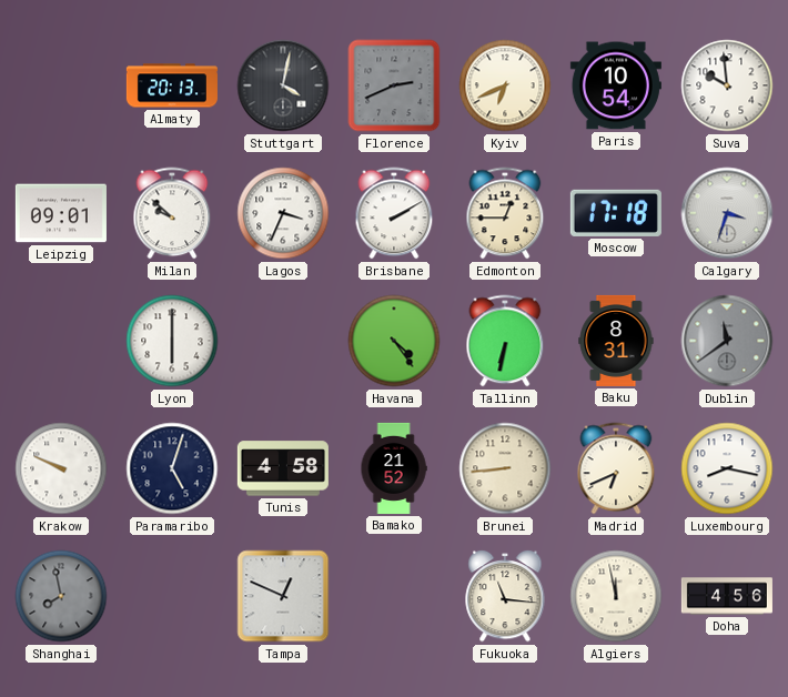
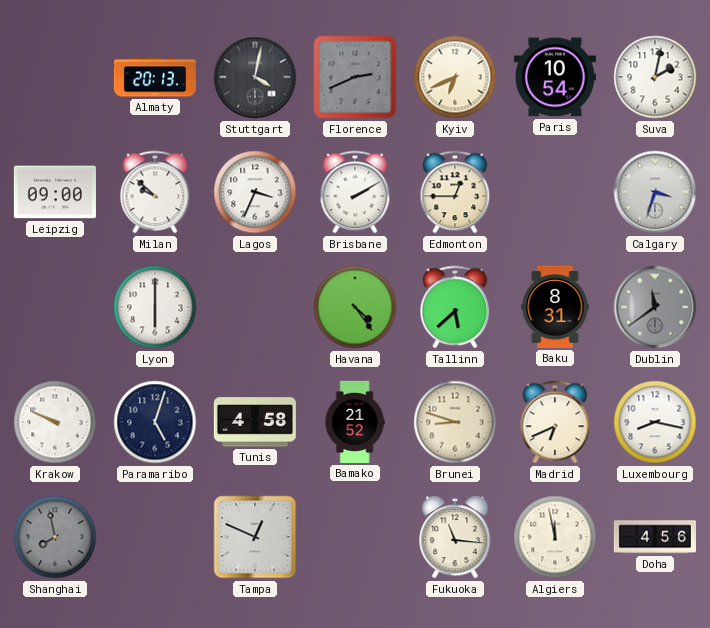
Suva: 9:59 -> 2:02 (655, 77)
Leipzig: 09:01 -> 09:00 (55, 192)
Moscow: 17:18 -> none (616, 213)
Tallinn: 6:32 -> 5:38 (455, 307)
Brunei: 8:44 -> 8:48 (455, 422)
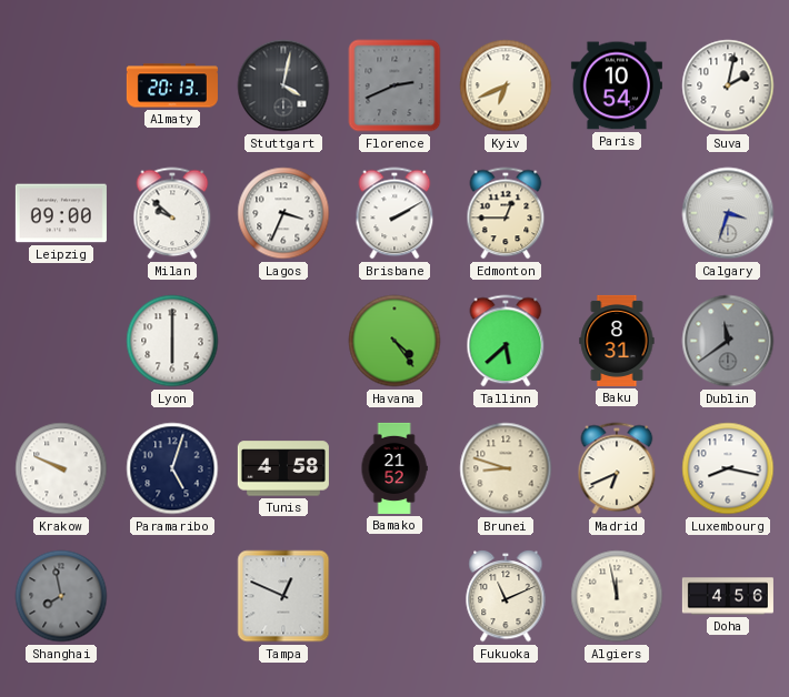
Fukuoka: 11:16 -> 11:11 (506, 596)
